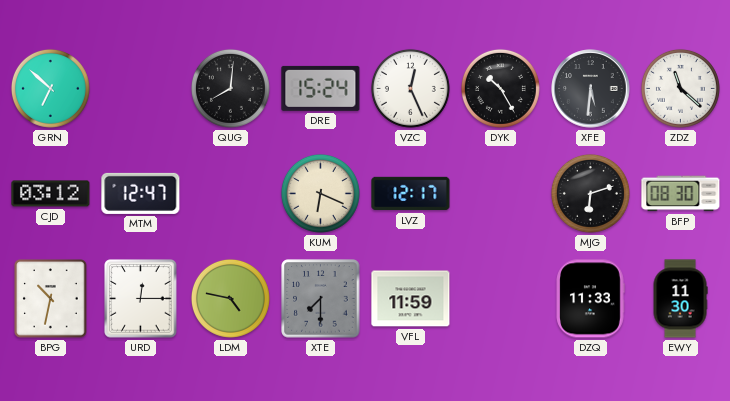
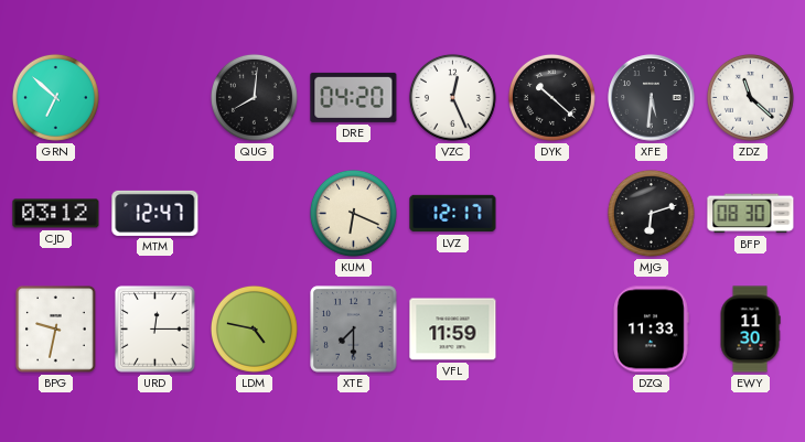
DRE: 15:24 -> 04:20 (354, 97)
DYK: 10:25 -> 10:22 (551, 97)
BPG: 10:32 -> 9:32 (56, 330)
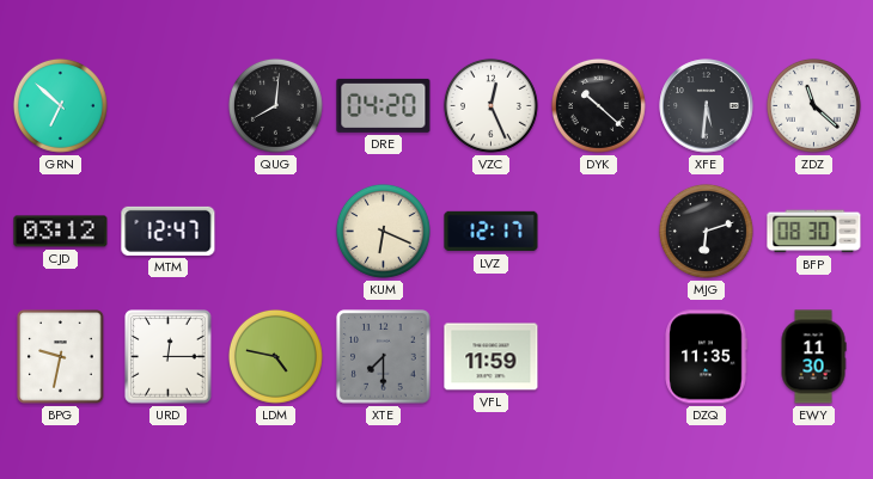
DZQ: 11:33 -> 11:35 (706, 357)
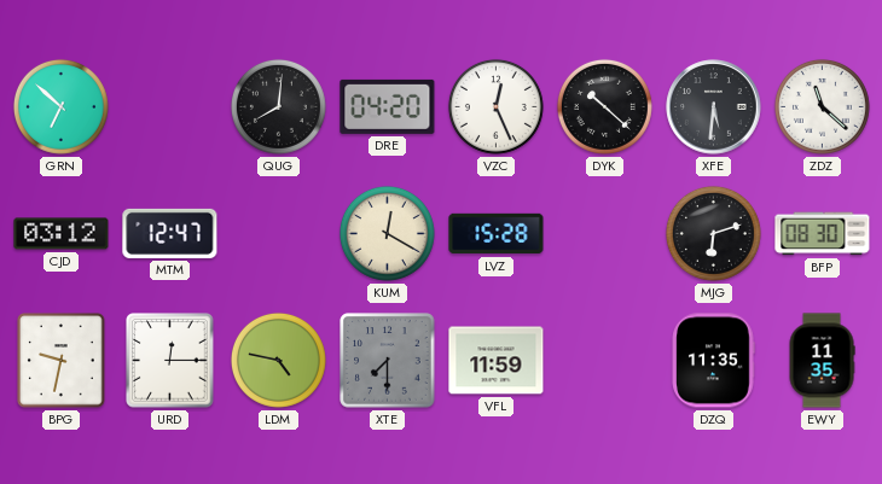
KUM: 6:19 -> 12:20 (387, 233)
LVZ: 12:17 -> 15:28 (497, 234)
EWY: 11:30 -> 11:35 (822, 361)
